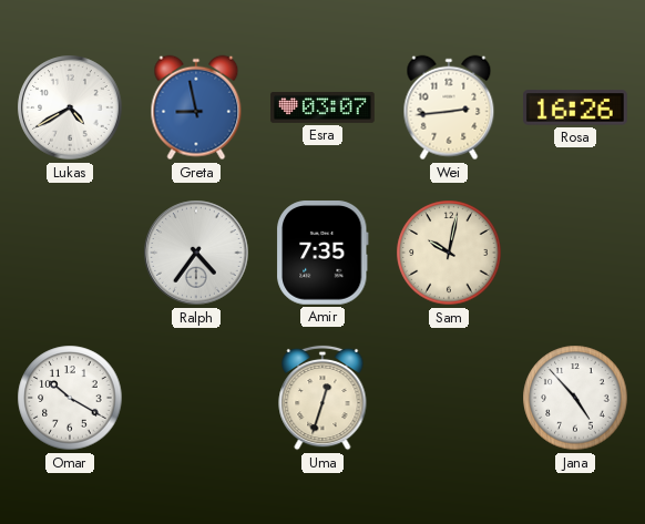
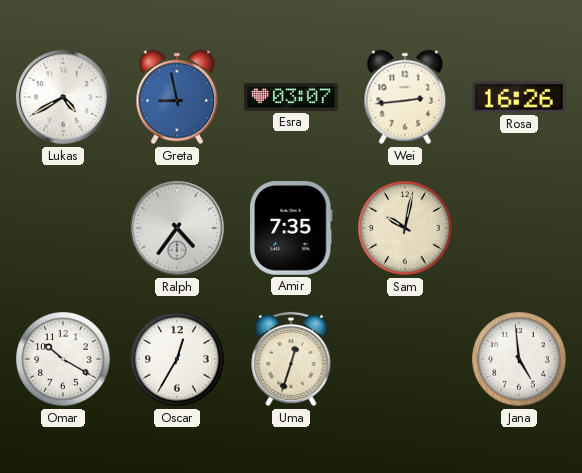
Oscar: none -> 12:35 (177, 359)
Jana: 4:53 -> 4:59 (519, 359)
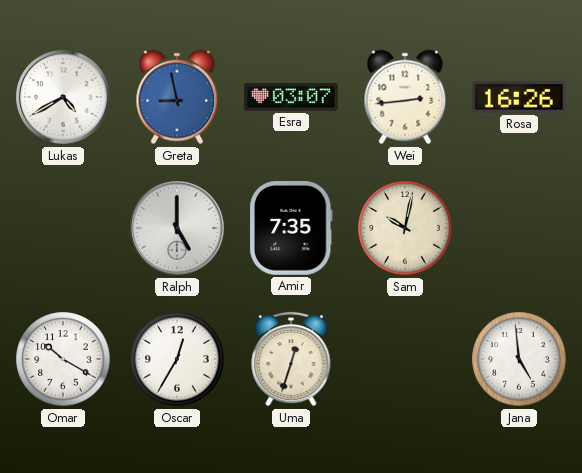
Ralph: 4:36 -> 5:00 (177, 228)
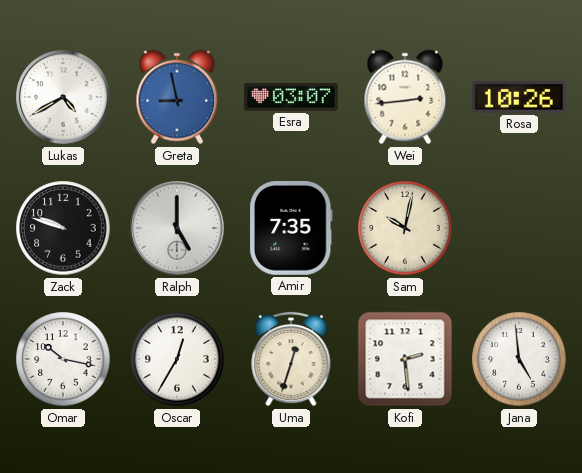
Rosa: 16:26 -> 10:26 (520, 97)
Zack: none -> 9:48 (63, 228)
Omar: 10:20 -> 10:17 (63, 359)
Kofi: none -> 2:29 (405, 359)
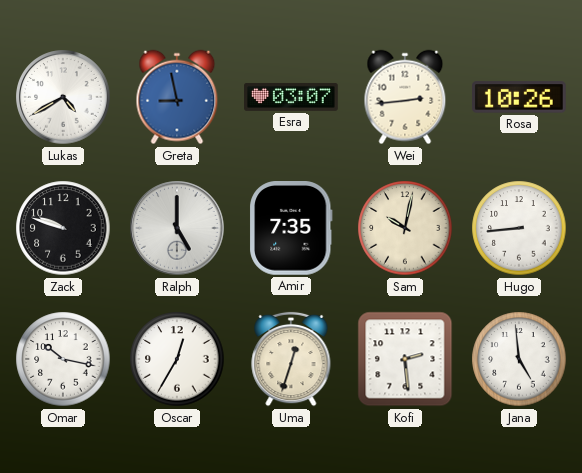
Hugo: none -> 8:44 (519, 228)
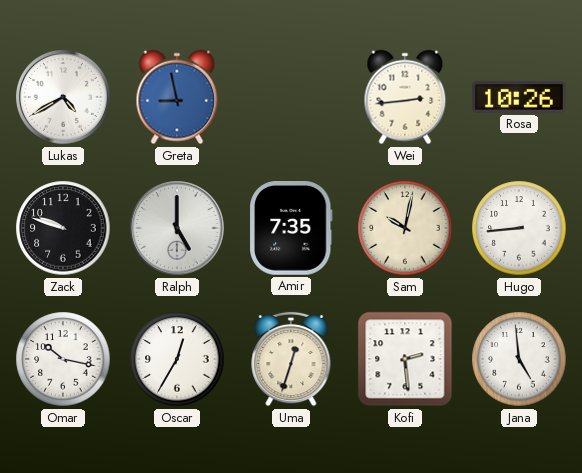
Esra: 03:07 -> none (291, 97)
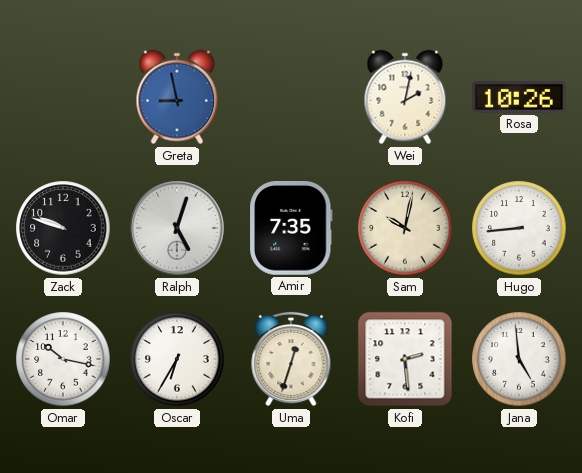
Lukas: 4:40 -> none (63, 97)
Wei: 2:44 -> 2:02 (405, 97)
Ralph: 5:00 -> 5:03 (177, 228)
Oscar: 12:35 -> 6:35 (177, 359)
